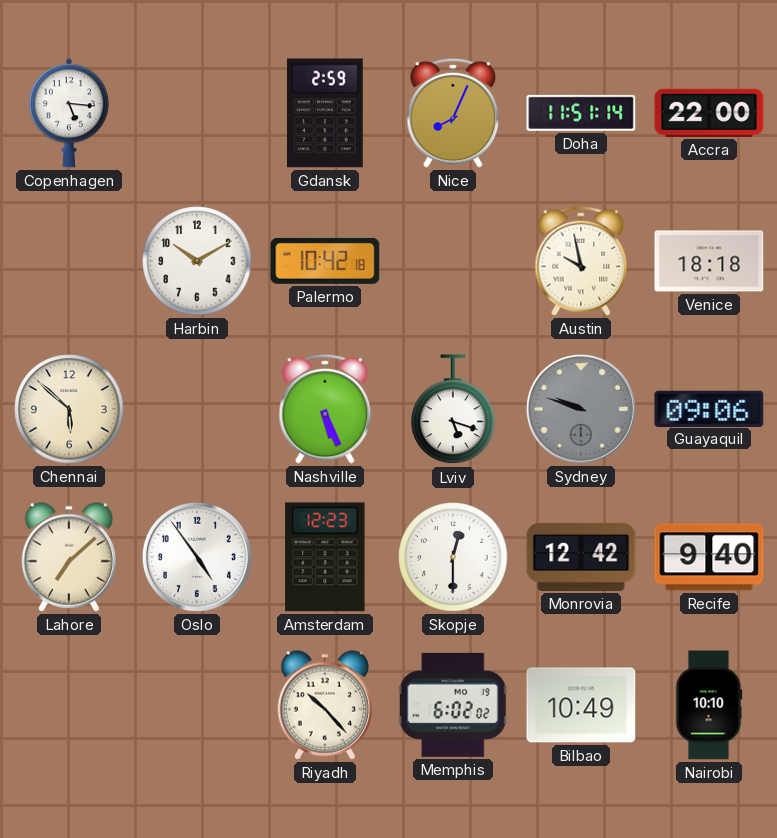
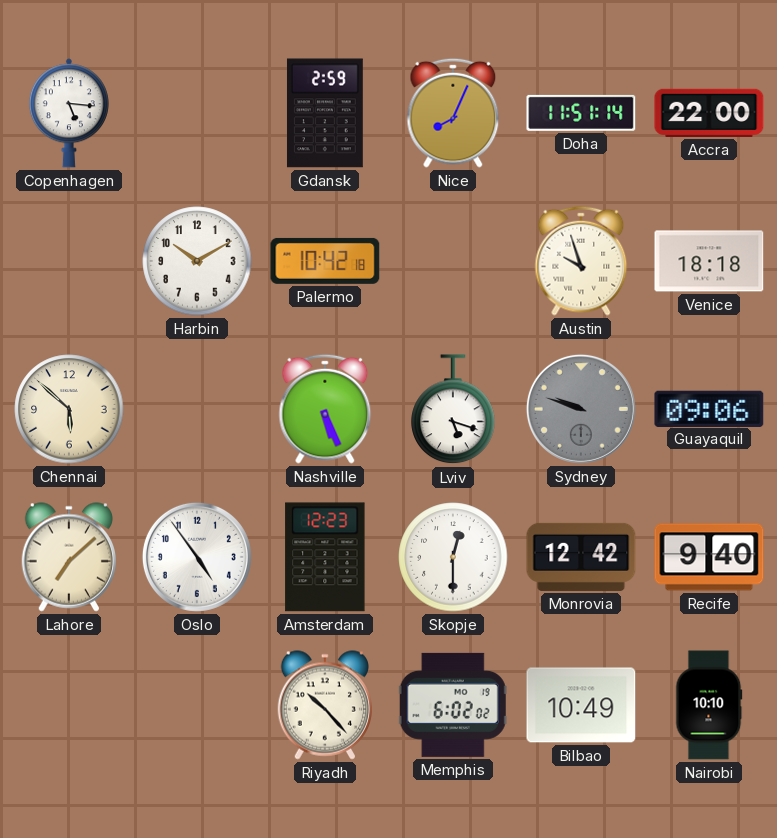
Austin: 9:58 -> 9:57 (581, 261)
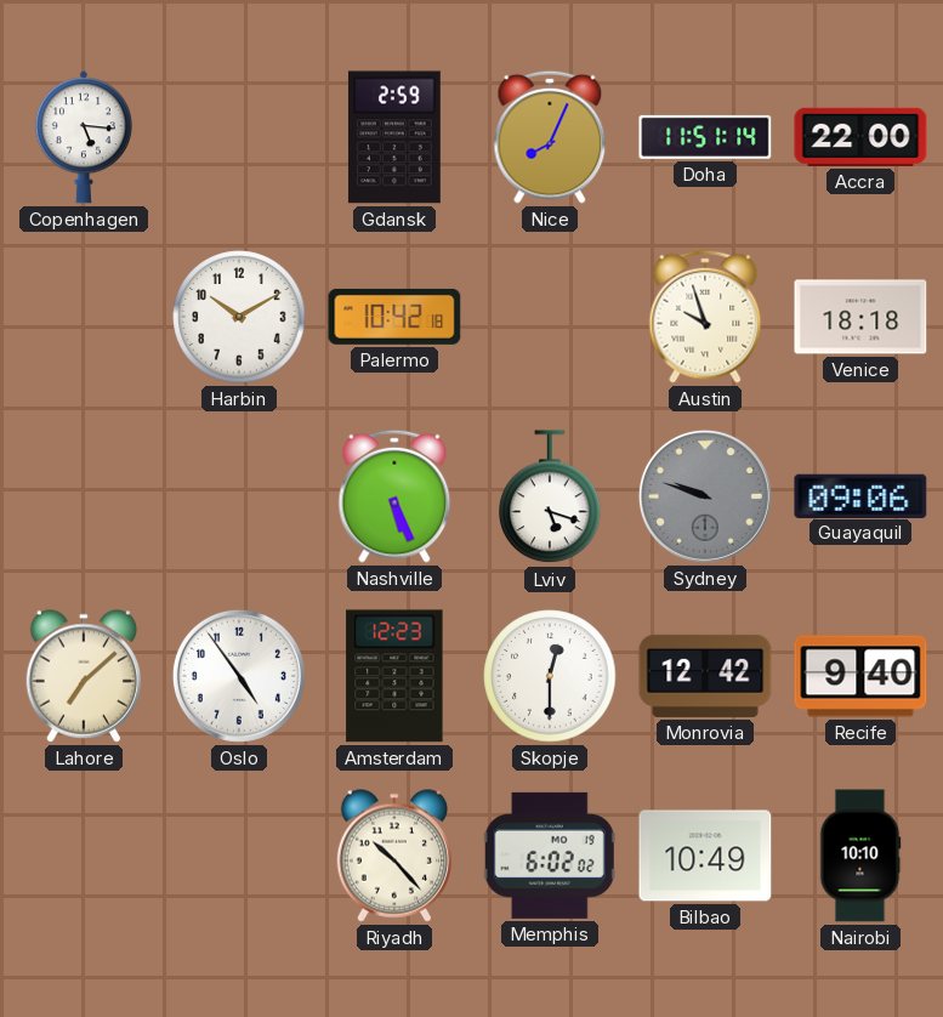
Chennai: 5:52 -> none (69, 409)
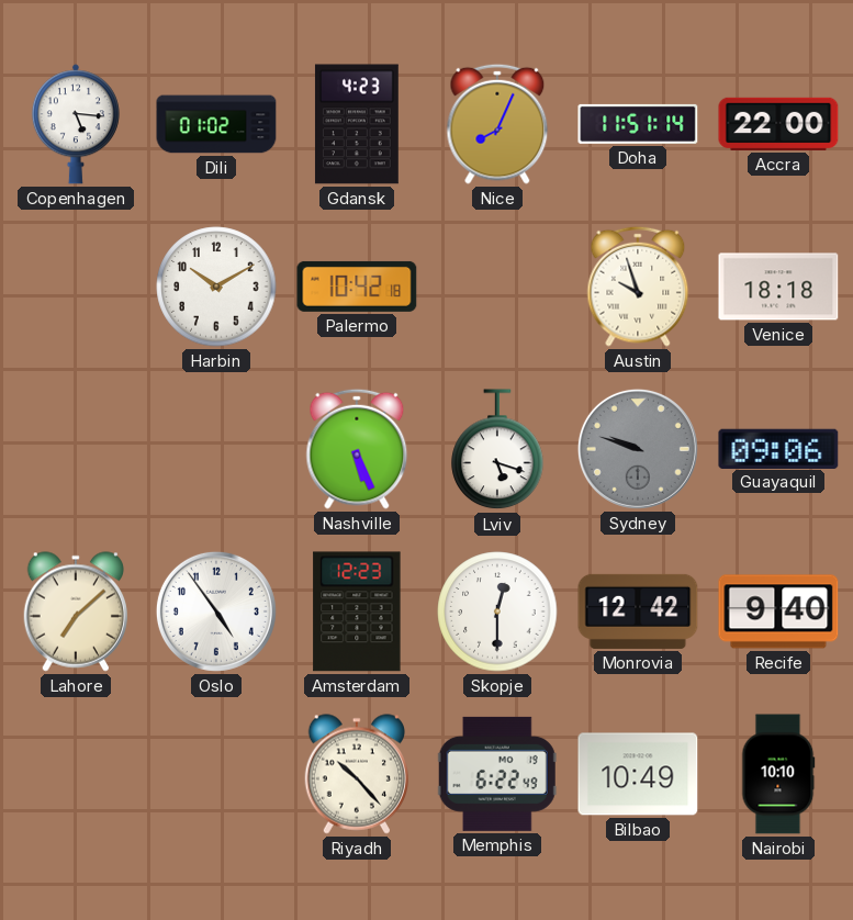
Dili: none -> 01:02 (216, 124)
Gdansk: 2:59 -> 4:23 (357, 124)
Memphis: 6:02 -> 6:22 (497, 774)
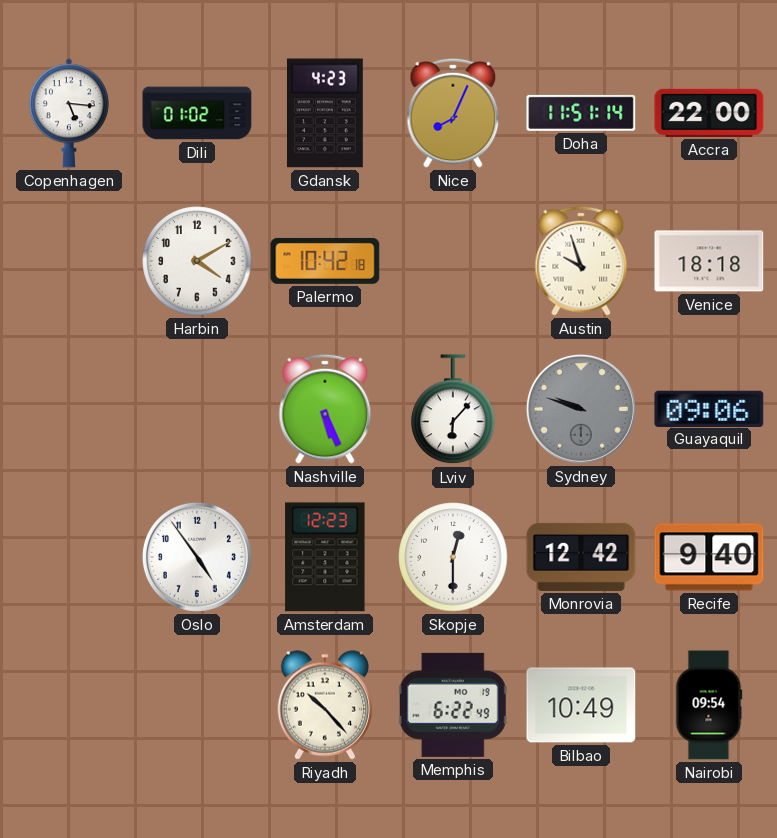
Harbin: 10:10 -> 4:10 (197, 261)
Lviv: 5:18 -> 6:07 (453, 410)
Lahore: 7:08 -> none (75, 612)
Nairobi: 10:10 -> 09:54 (709, 705)
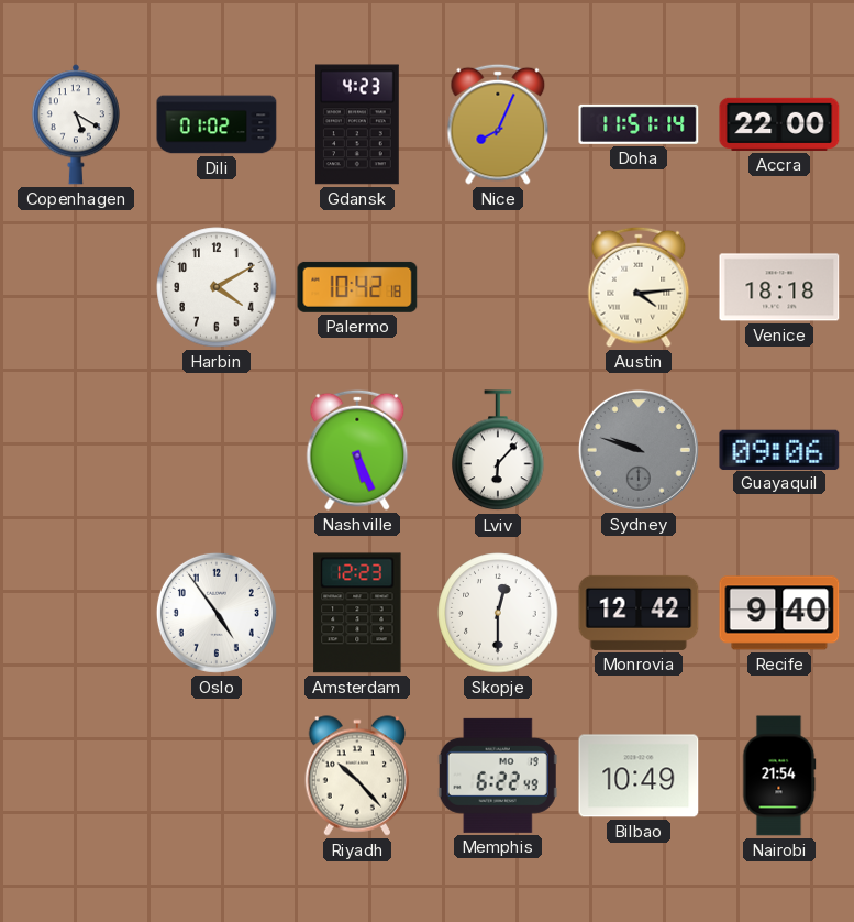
Copenhagen: 5:16 -> 5:20 (76, 124)
Austin: 9:57 -> 4:14 (639, 287)
Nairobi: 09:54 -> 21:54 (779, 776)
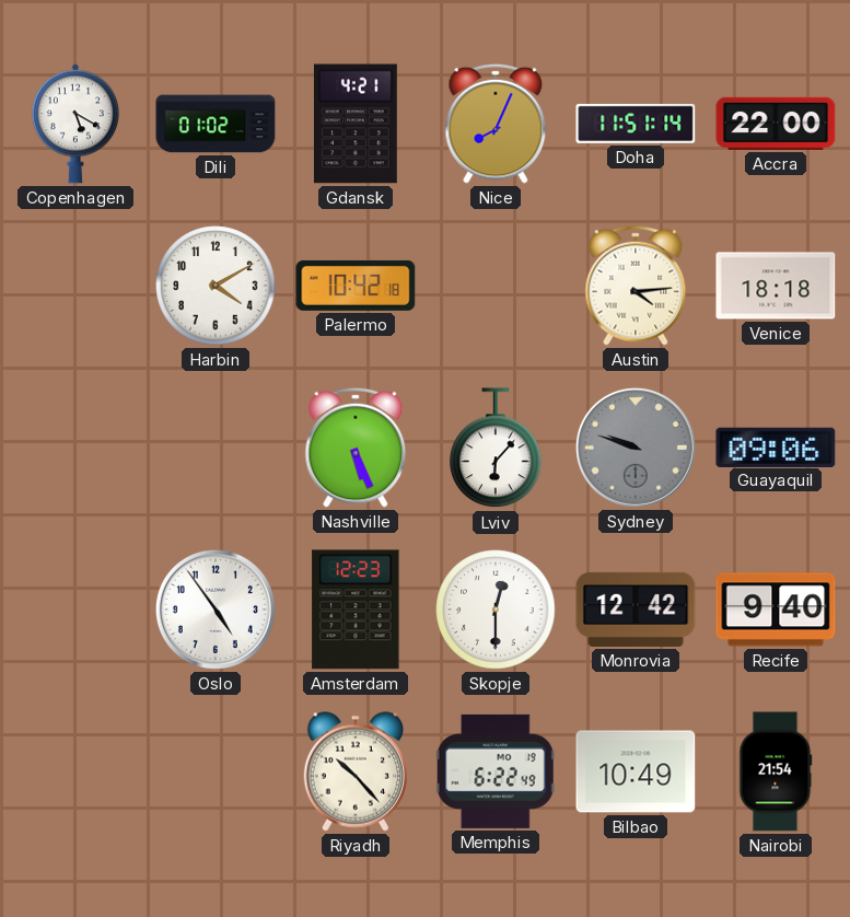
Gdansk: 4:23 -> 4:21 (356, 124)
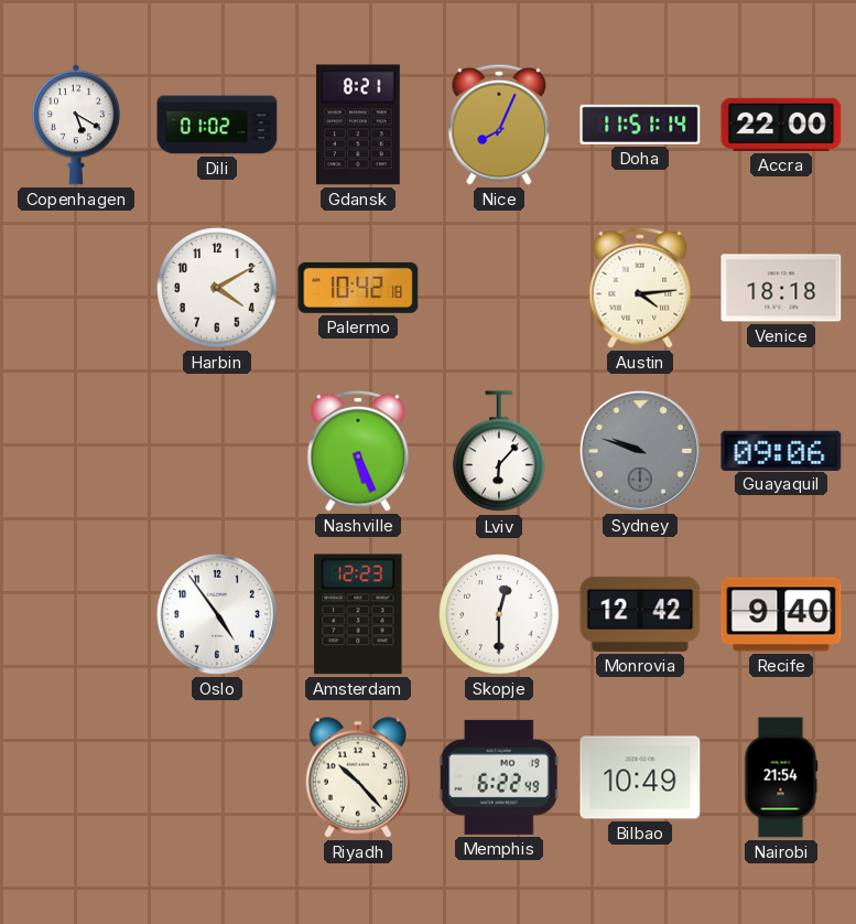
Gdansk: 4:21 -> 8:21 (358, 125)
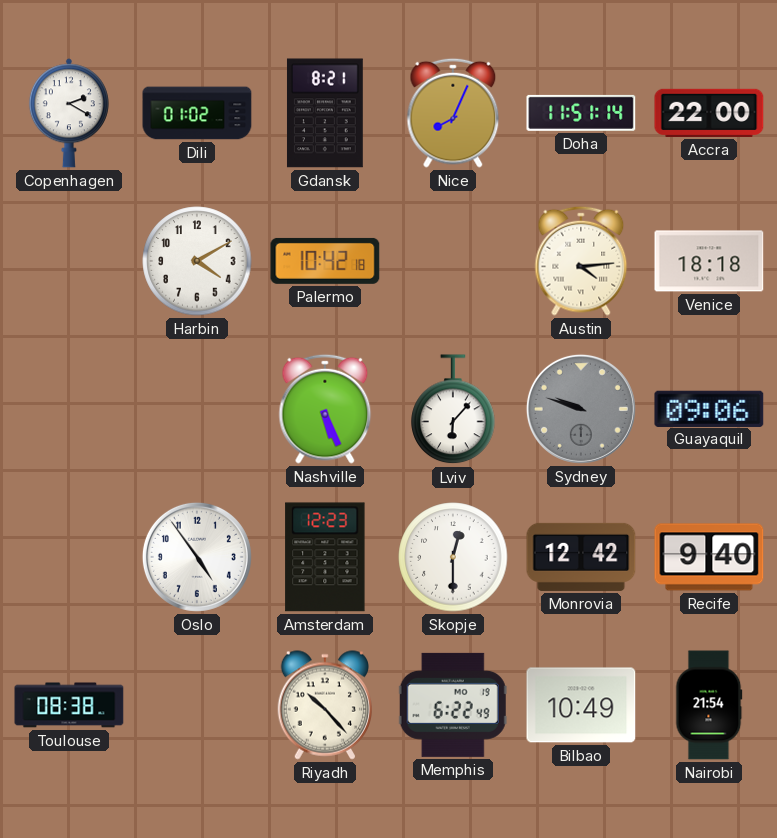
Copenhagen: 5:20 -> 2:20 (69, 113)
Toulouse: none -> 08:38 (69, 705)
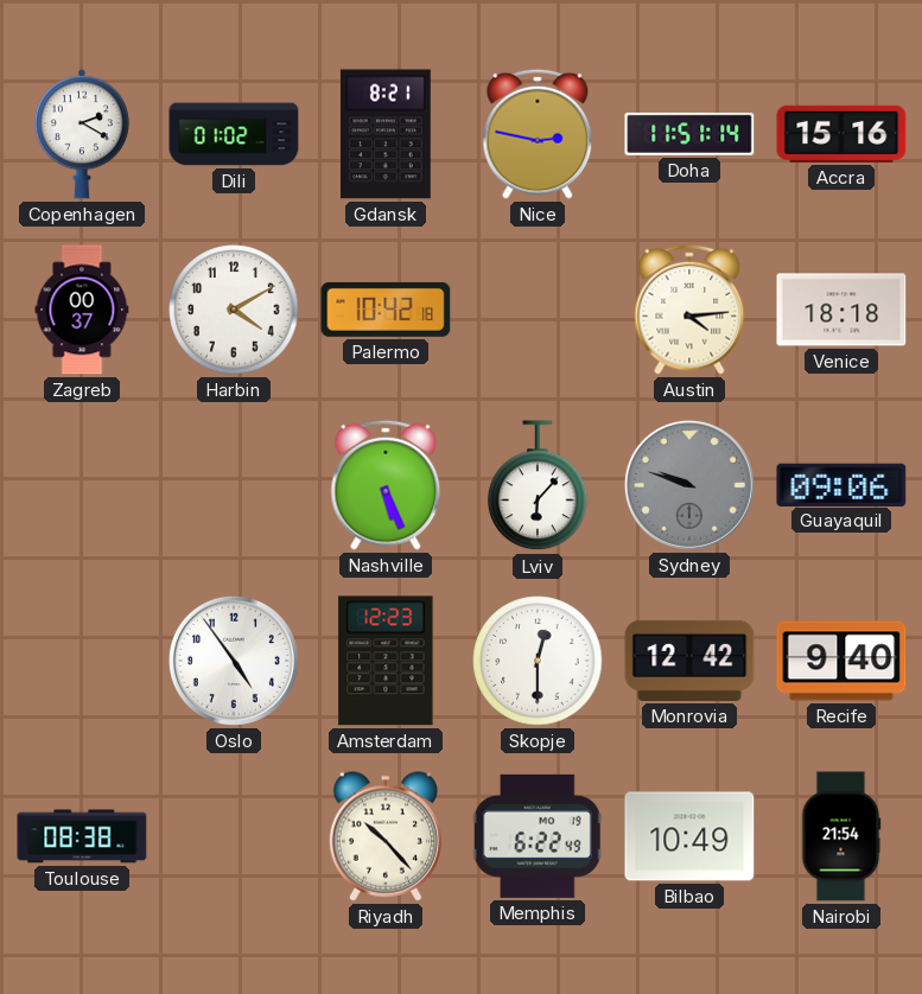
Nice: 8:04 -> 2:47 (538, 134)
Accra: 22:00 -> 15:16 (841, 134)
Zagreb: none -> 00:37 (82, 310)
